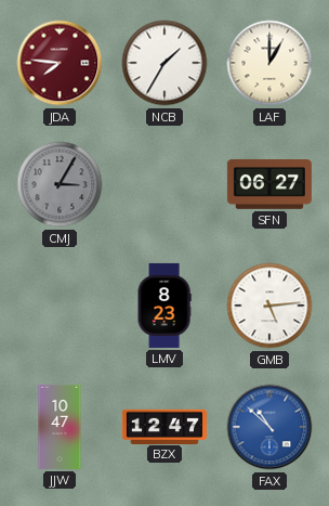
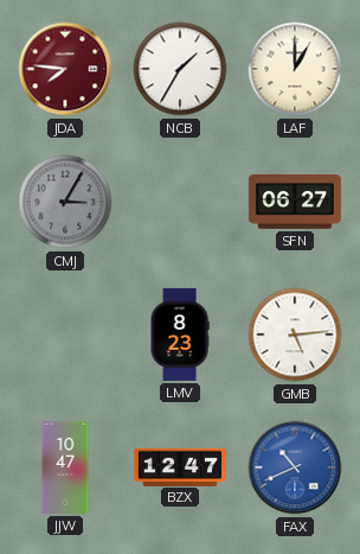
FAX: 10:52 -> 10:41 (295, 467)
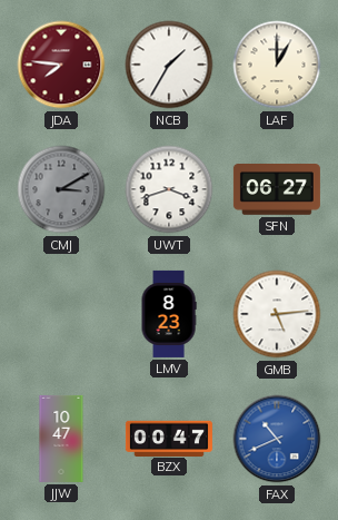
CMJ: 3:05 -> 3:10 (61, 189)
UWT: none -> 3:42 (169, 189)
BZX: 12:47 -> 00:47 (169, 438)
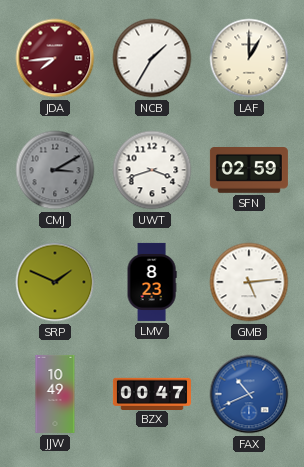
JDA: 7:46 -> 7:44 (55, 58)
SFN: 06:27 -> 02:59 (249, 171)
SRP: none -> 1:49 (55, 282)
JJW: 10:47 -> 10:49 (55, 394)
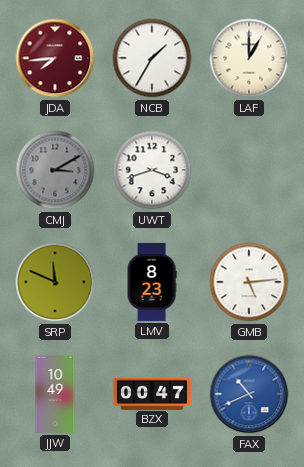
SFN: 02:59 -> none (249, 171)
SRP: 1:49 -> 11:49 (55, 282)
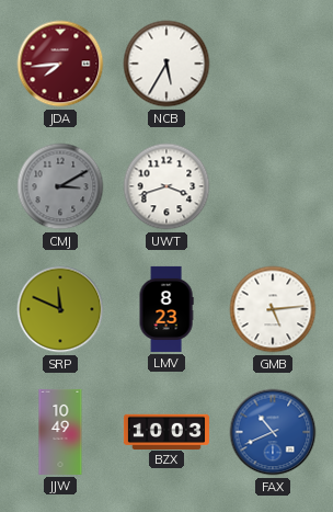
NCB: 1:35 -> 5:35 (166, 64)
LAF: 1:00 -> none (249, 58)
BZX: 00:47 -> 10:03 (166, 431)
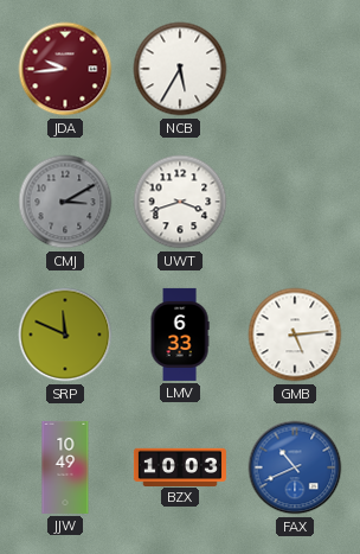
JDA: 7:44 -> 9:44 (65, 69)
LMV: 8:23 -> 6:33 (180, 335)
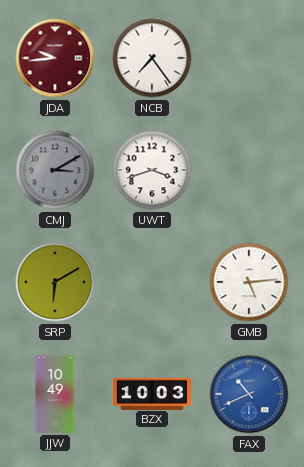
NCB: 5:35 -> 7:24 (152, 58)
SRP: 11:49 -> 6:10 (55, 282)
LMV: 6:33 -> none (180, 335)
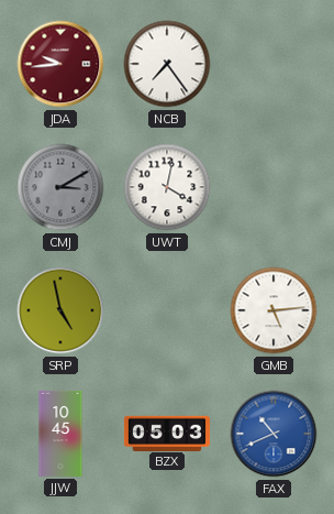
UWT: 3:42 -> 4:02 (167, 187)
SRP: 6:10 -> 4:58 (60, 310)
JJW: 10:49 -> 10:45 (60, 434)
BZX: 10:03 -> 05:03 (167, 433)
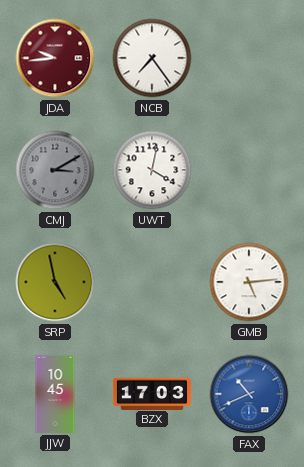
BZX: 05:03 -> 17:03 (152, 393)
